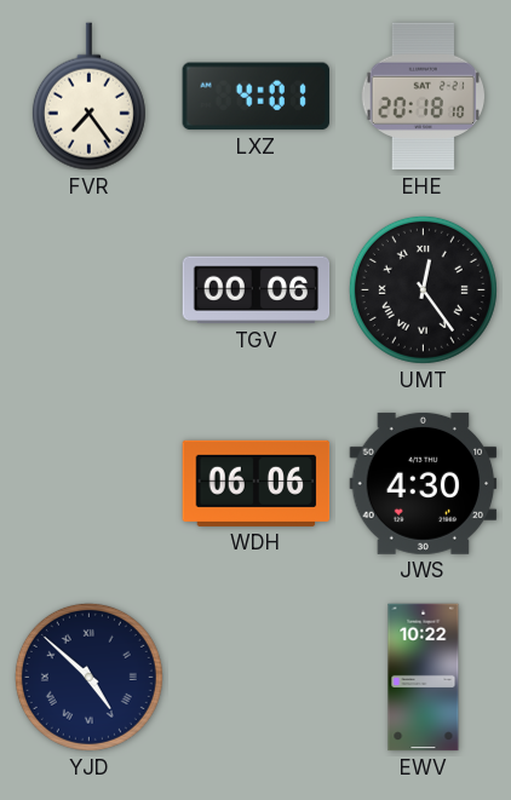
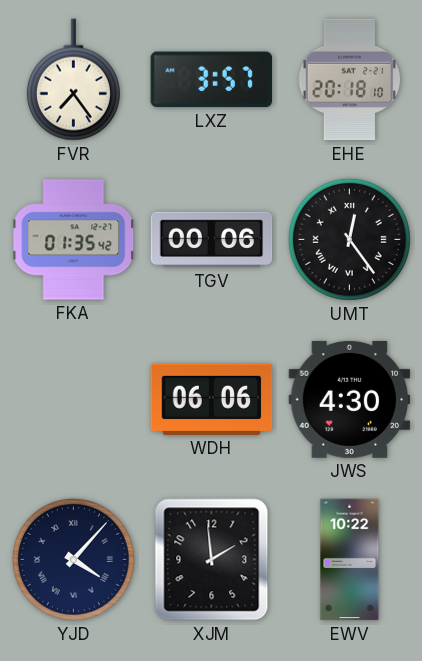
LXZ: 4:01 -> 3:57 (212, 80)
FKA: none -> 01:35 (74, 240)
YJD: 4:52 -> 4:07 (73, 559)
XJM: none -> 1:59 (212, 560)
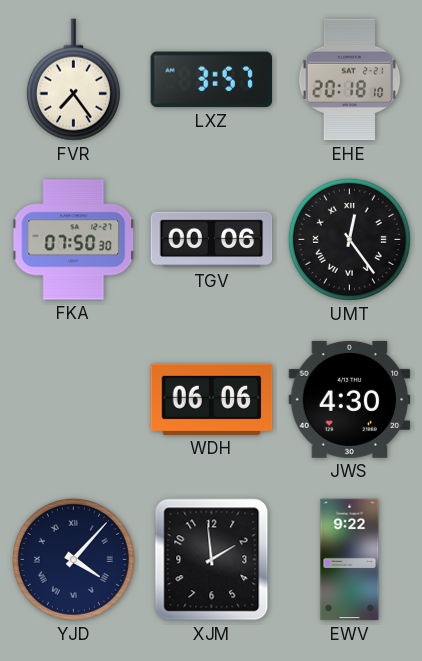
FKA: 01:35 -> 07:50 (74, 240)
EWV: 10:22 -> 9:22 (350, 560)
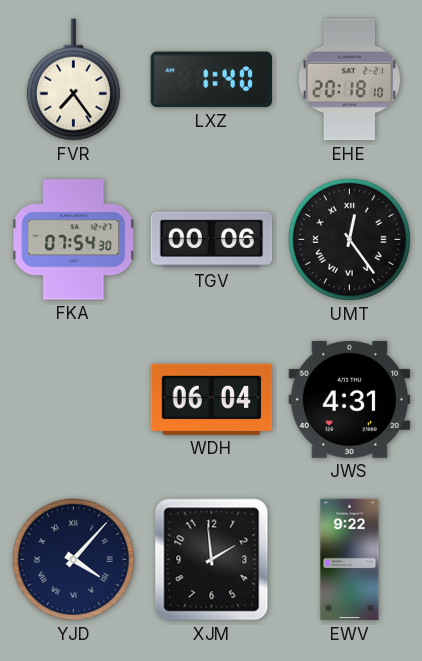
LXZ: 3:57 -> 1:40 (212, 80)
FKA: 07:50 -> 07:54 (74, 240)
WDH: 06:06 -> 06:04 (212, 399)
JWS: 4:30 -> 4:31 (350, 399)
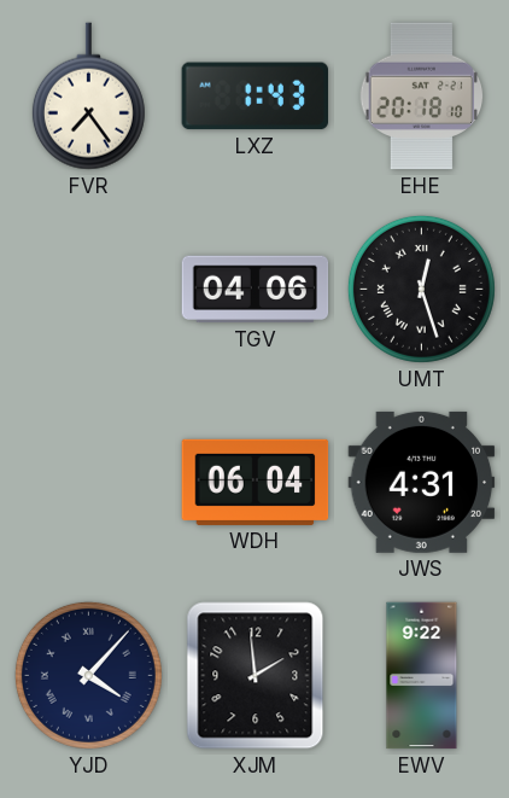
LXZ: 1:40 -> 1:43 (256, 97)
FKA: 07:54 -> none (74, 240)
TGV: 00:06 -> 04:06 (256, 290)
UMT: 12:24 -> 12:27 (421, 289)
